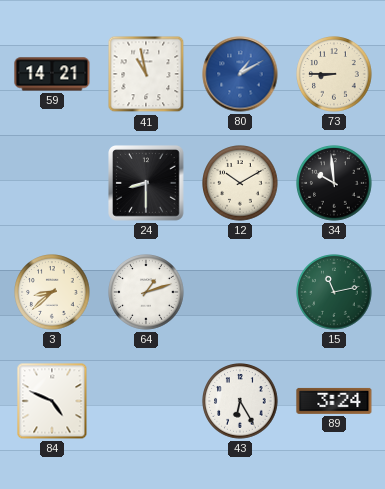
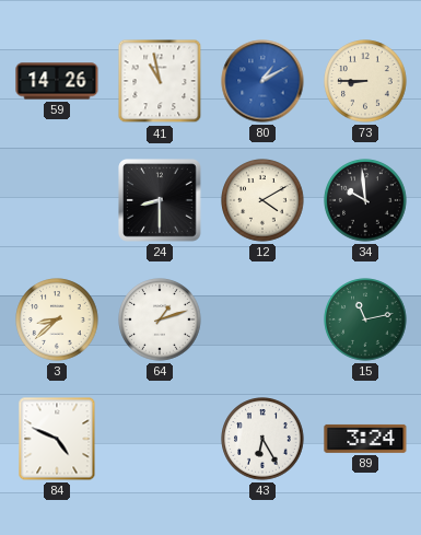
59: 14:21 -> 14:26 (57, 81)
12: 10:10 -> 4:10 (262, 200)
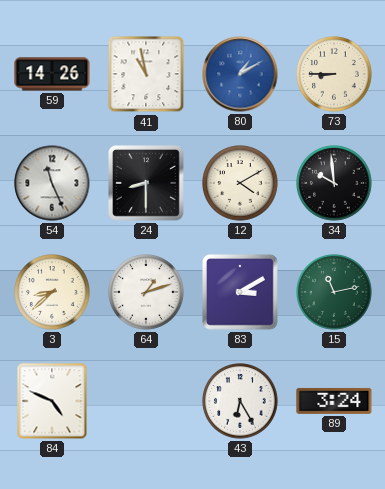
54: none -> 11:26 (52, 183)
83: none -> 3:10 (241, 293)
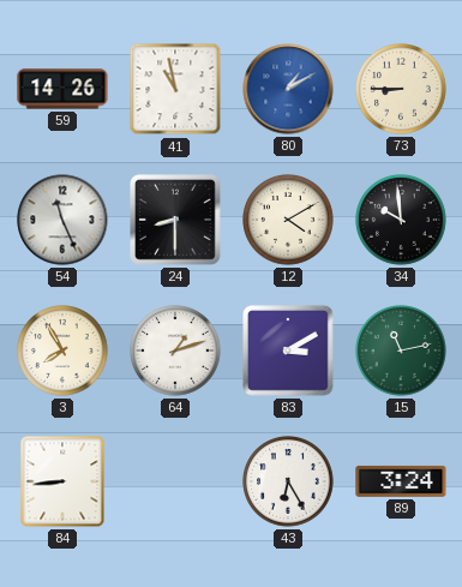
3: 8:38 -> 7:55 (62, 351)
84: 4:49 -> 8:44 (62, 481)
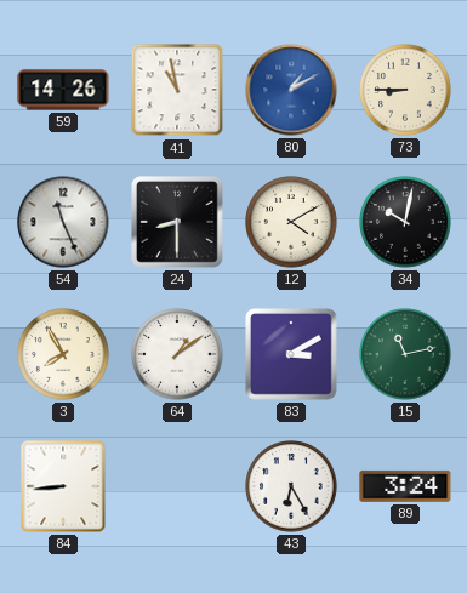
34: 9:59 -> 10:02 (405, 222)
64: 1:12 -> 1:09 (177, 354)
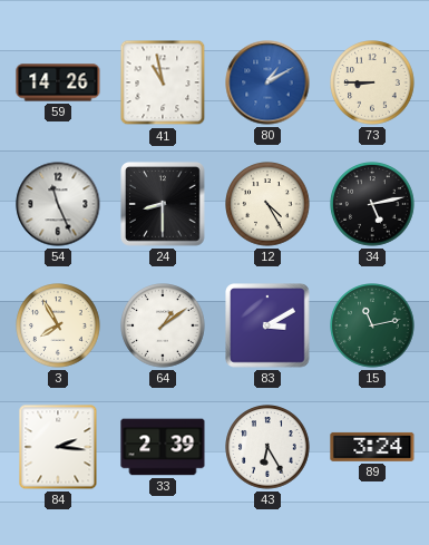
12: 4:10 -> 4:25 (267, 204)
34: 10:02 -> 5:13 (372, 204)
84: 8:44 -> 2:16 (58, 447)
33: none -> 2:39 (163, 447)
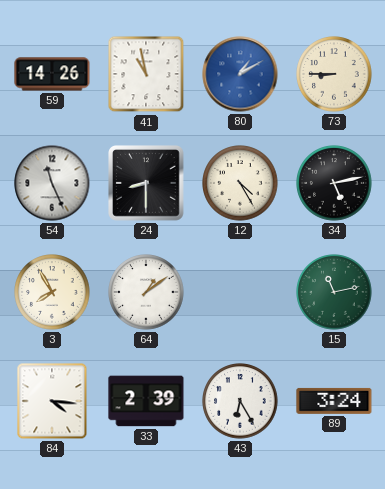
83: 3:10 -> none (269, 327)
84: 2:16 -> 4:16 (52, 401)
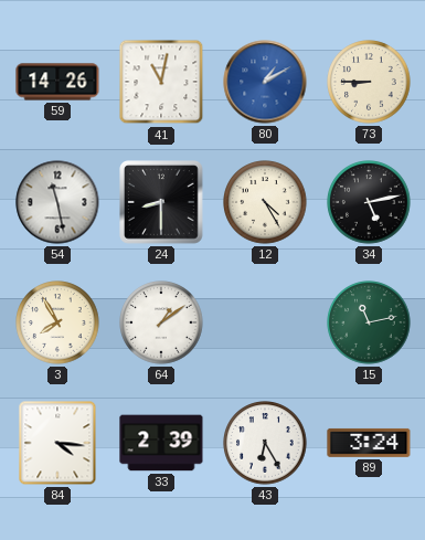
41: 10:58 -> 11:02 (161, 82)
54: 11:26 -> 11:28 (57, 202)
